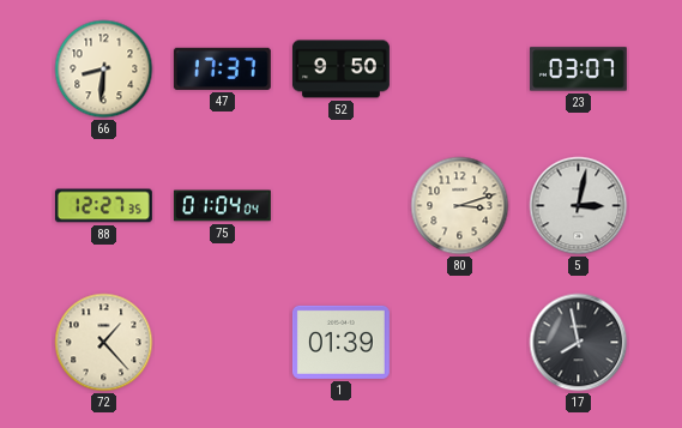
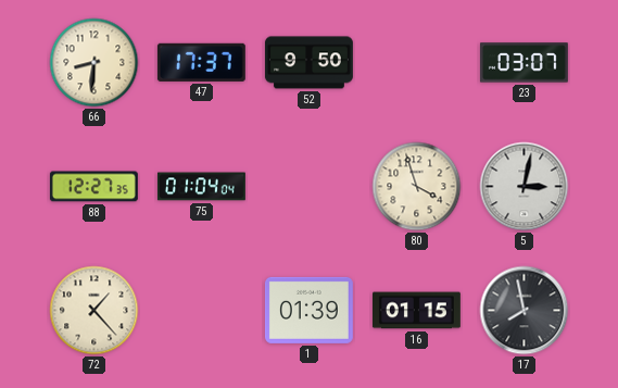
80: 3:12 -> 3:57 (417, 187)
16: none -> 01:15 (416, 311)
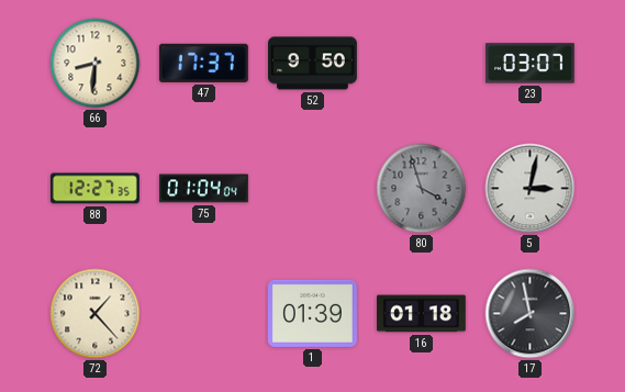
80 dial: cream -> grey (422, 189)
16: 01:15 -> 01:18 (421, 314)
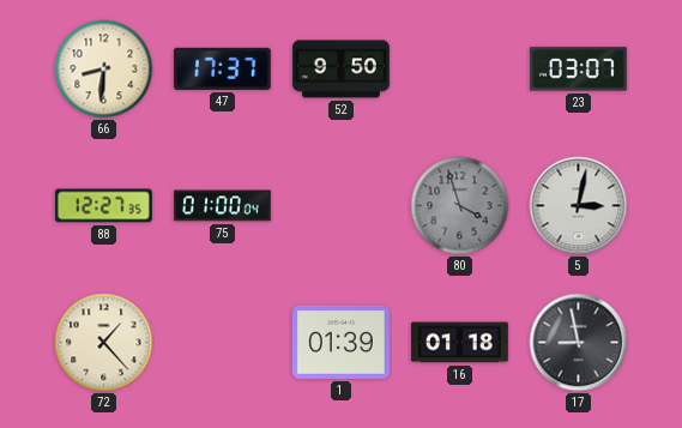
75: 01:04 -> 01:00 (222, 206)
17: 7:58 -> 8:58 (579, 343)
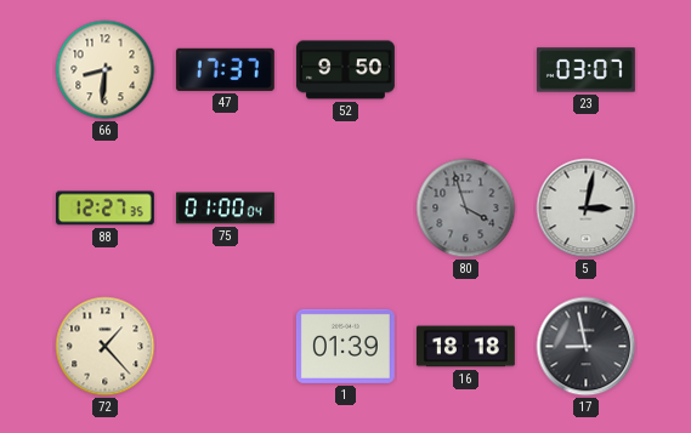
16: 01:18 -> 18:18 (465, 347)
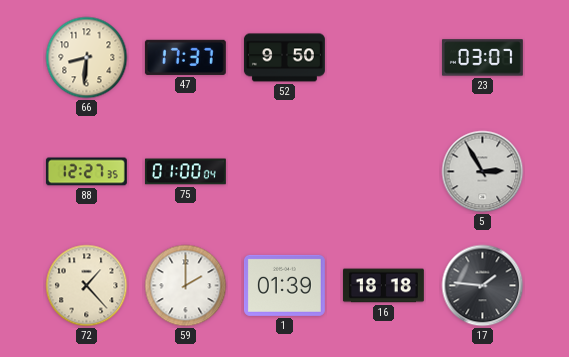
80: 3:57 -> none (466, 209)
5: 3:02 -> 2:55 (483, 172)
59: none -> 2:00 (186, 286)
17: 8:58 -> 1:46 (483, 286)
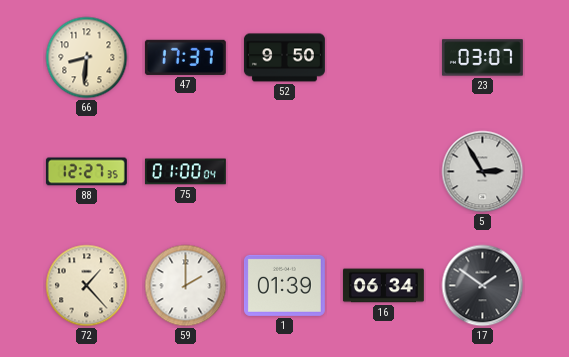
16: 18:18 -> 06:34 (383, 286)
17: 1:46 -> 1:51 (483, 286)
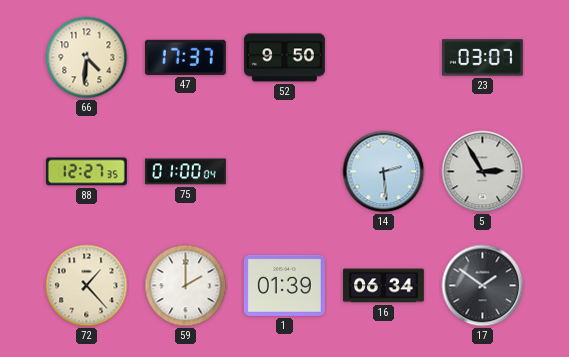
66: 8:31 -> 4:31 (87, 58)
14: none -> 2:29 (384, 172)
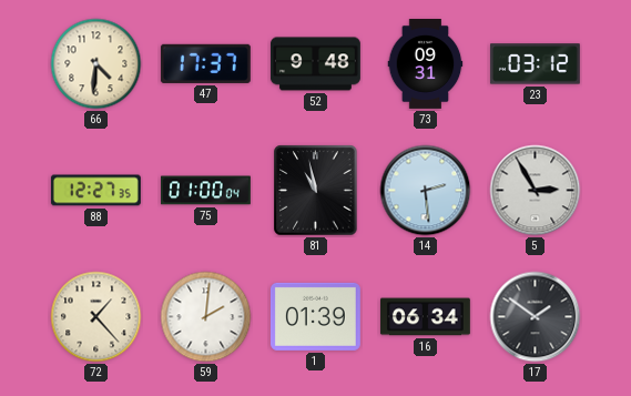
52: 9:50 -> 9:48 (315, 64)
73: none -> 09:31 (426, 64)
23: 03:07 -> 03:12 (535, 64)
81: none -> 10:58 (316, 191)
59: 2:00 -> 2:01 (206, 317)
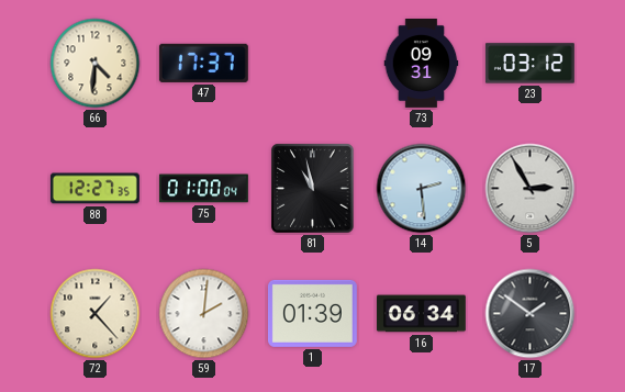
52: 9:48 -> none (315, 64)
